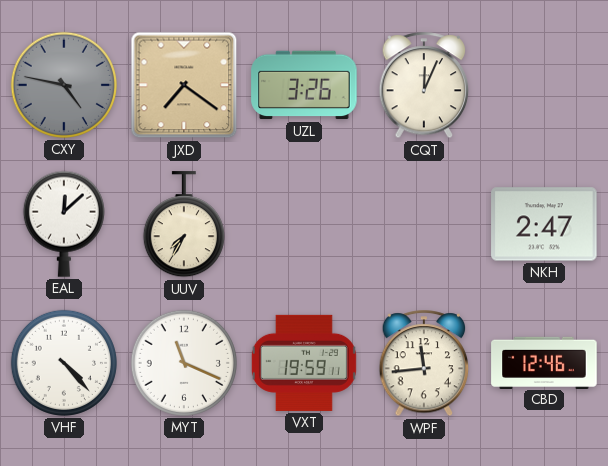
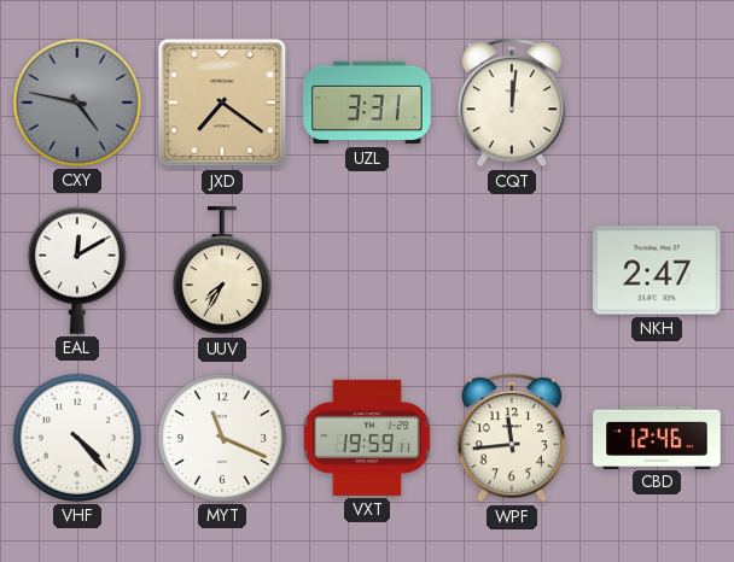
UZL: 3:26 -> 3:31 (367, 103)
CQT: 12:04 -> 12:01 (512, 104)
EAL: 12:08 -> 12:10 (77, 270)
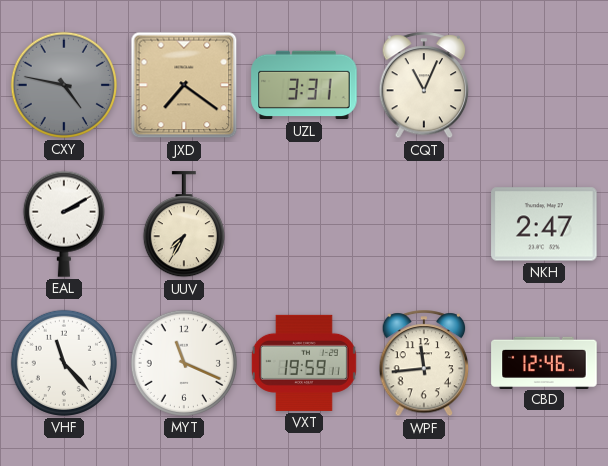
CQT: 12:01 -> 11:04 (424, 86)
EAL: 12:10 -> 2:10 (64, 224)
VHF: 4:23 -> 11:23 (64, 363)
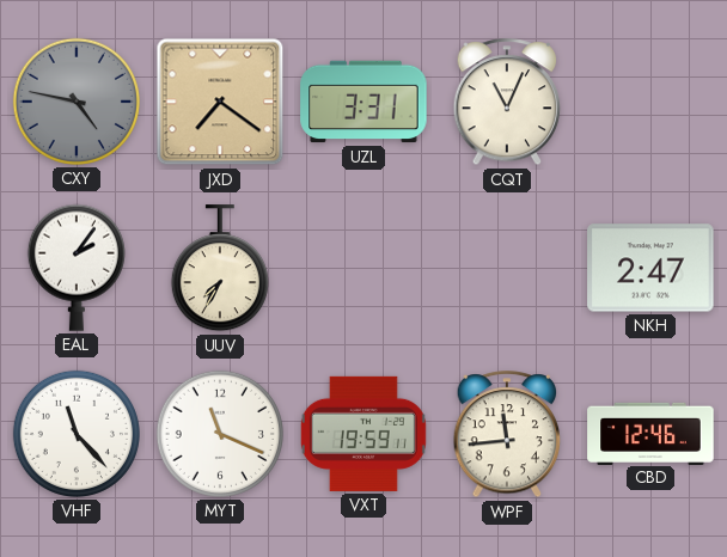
EAL: 2:10 -> 2:06 (77, 268)
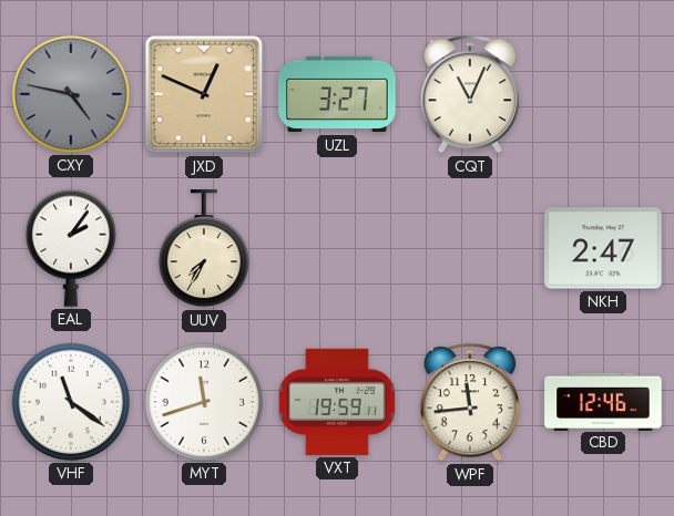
JXD: 7:21 -> 12:49 (204, 94)
UZL: 3:31 -> 3:27 (337, 94)
VHF: 11:23 -> 11:21 (71, 402)
MYT: 11:19 -> 11:42 (204, 402)
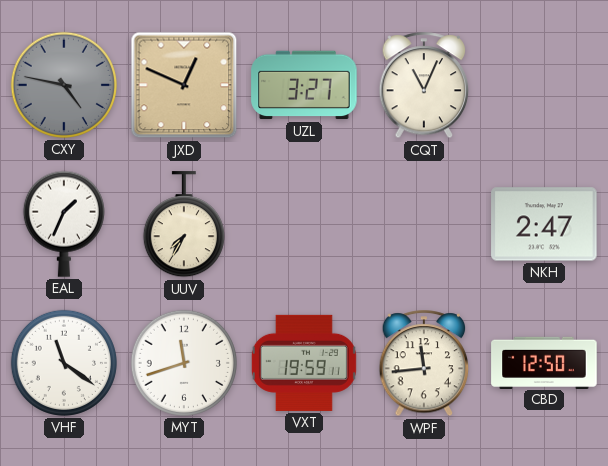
EAL: 2:06 -> 1:34 (64, 224)
CBD: 12:46 -> 12:50 (544, 362)
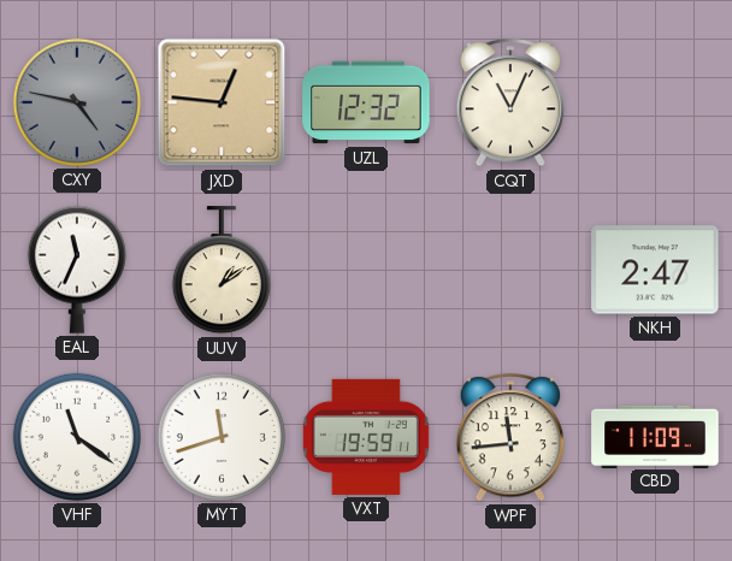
JXD: 12:49 -> 12:46 (222, 102)
UZL: 3:27 -> 12:32 (366, 102)
EAL: 1:34 -> 11:34 (77, 270)
UUV: 7:35 -> 1:09 (222, 271)
CBD: 12:50 -> 11:09 (655, 436)
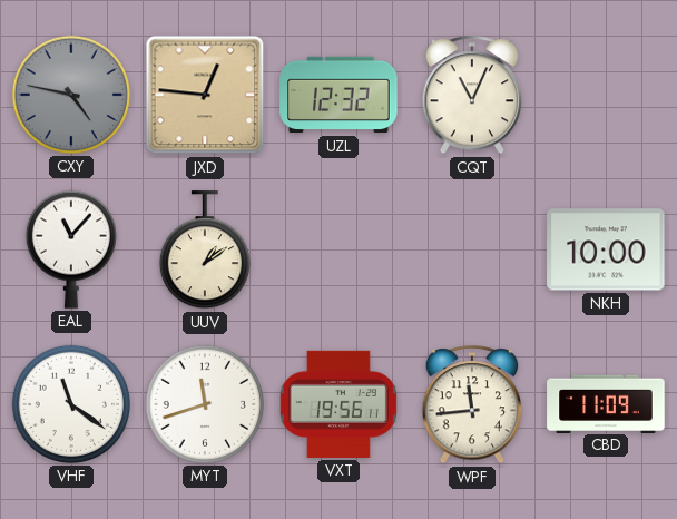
EAL: 11:34 -> 11:07 (71, 249)
NKH: 2:47 -> 10:00 (606, 249)
VXT: 19:59 -> 19:56 (338, 404)
